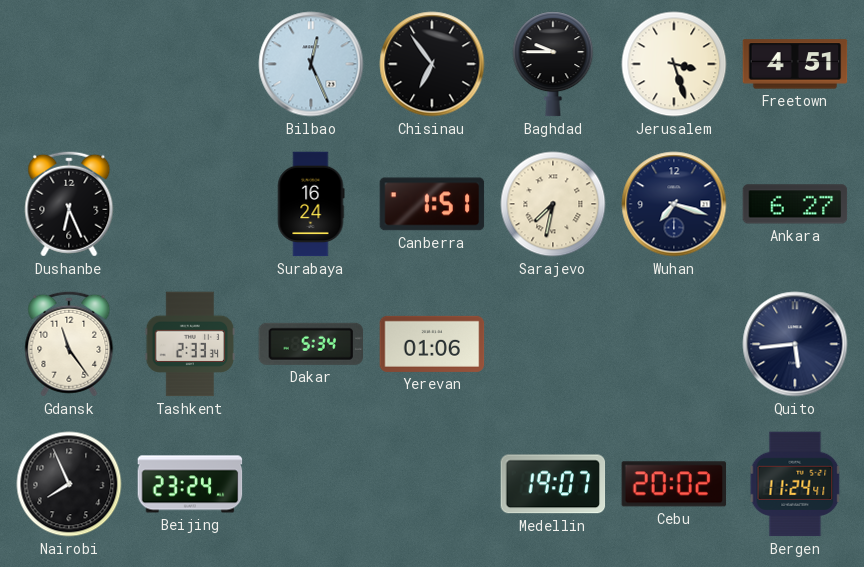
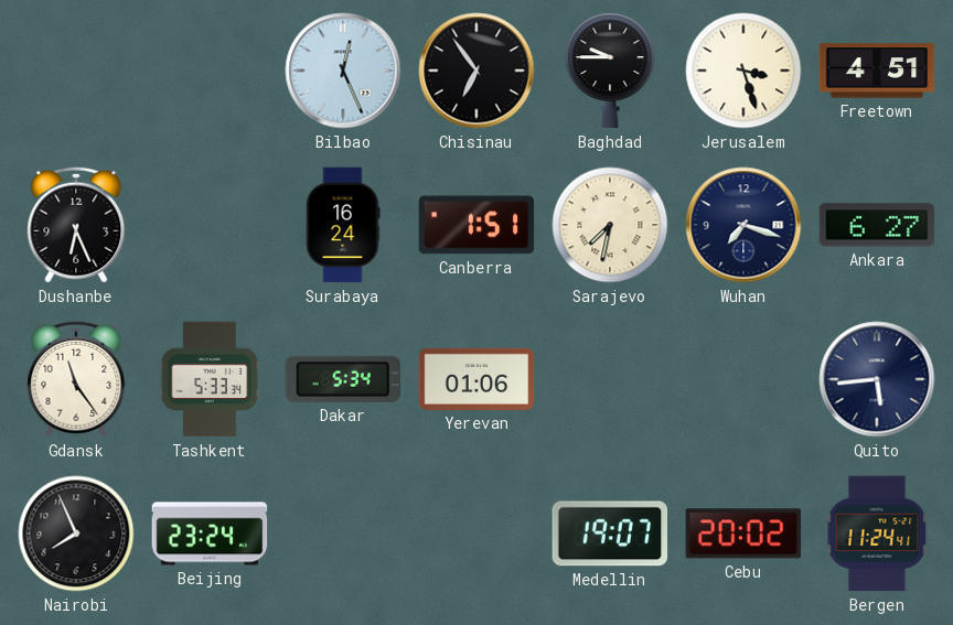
Tashkent: 2:33 -> 5:33 (210, 379)
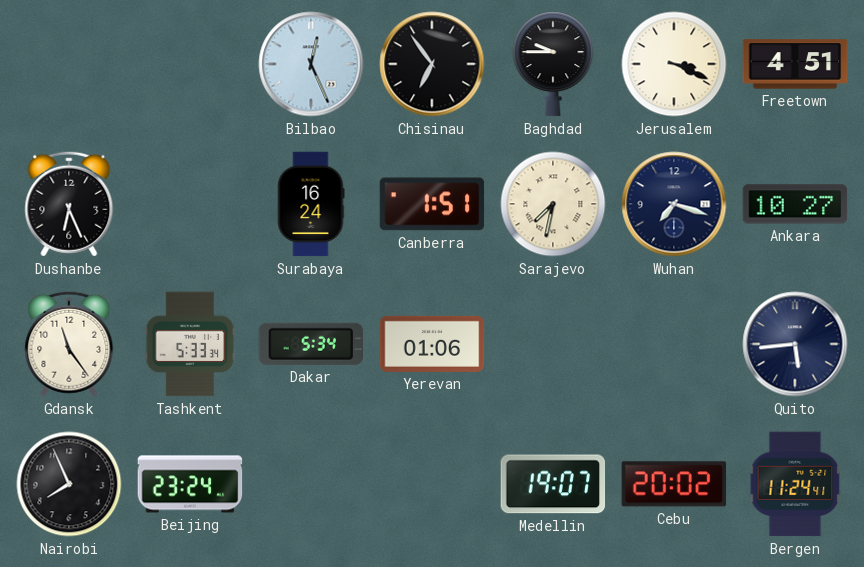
Jerusalem: 3:27 -> 3:19 (674, 64)
Ankara: 6:27 -> 10:27 (795, 204)
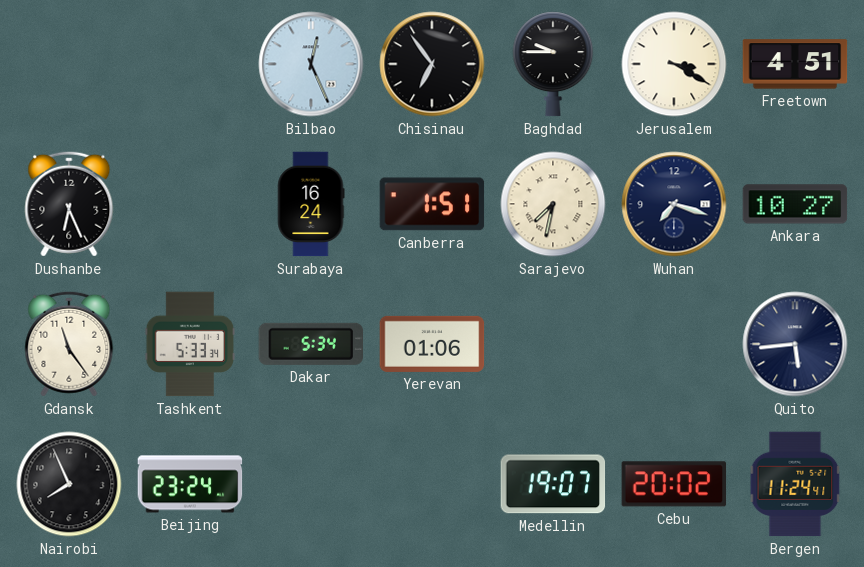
Jerusalem: 3:19 -> 3:20 (674, 64)
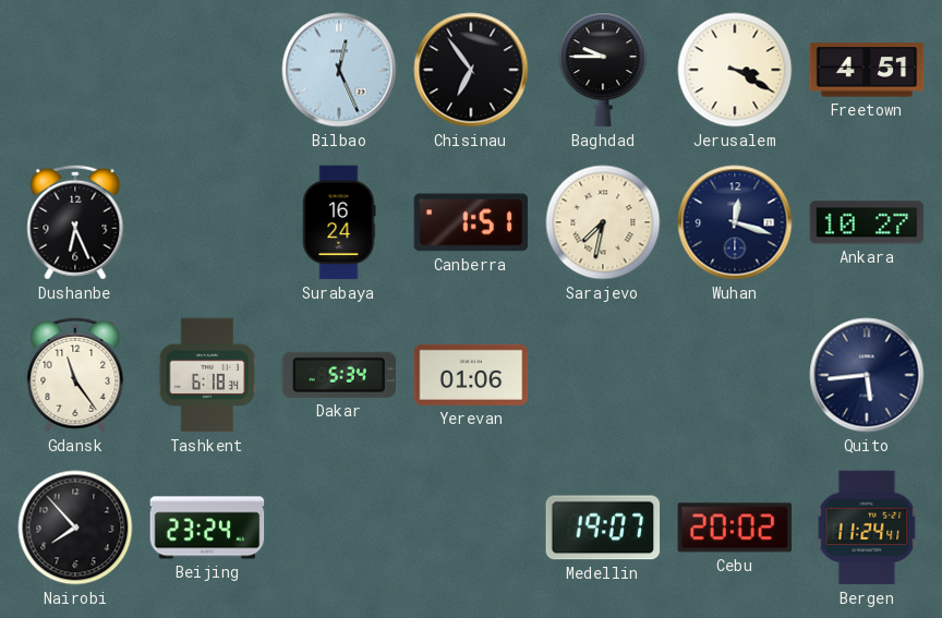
Wuhan: 7:18 -> 12:18 (735, 222)
Tashkent: 5:33 -> 6:18 (207, 375)
Nairobi: 7:56 -> 7:53 (75, 528)
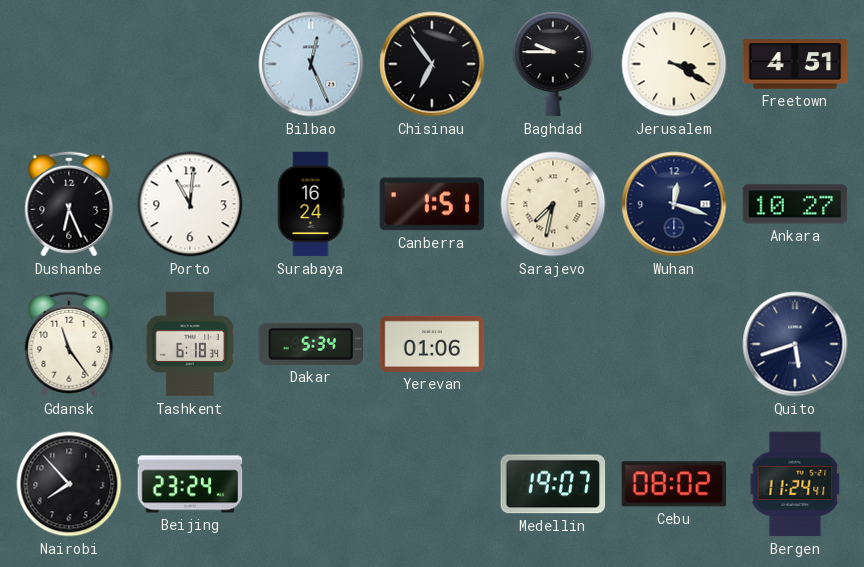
Porto: none -> 11:01 (190, 204)
Quito: 5:44 -> 5:42 (795, 344)
Cebu: 20:02 -> 08:02 (674, 484)
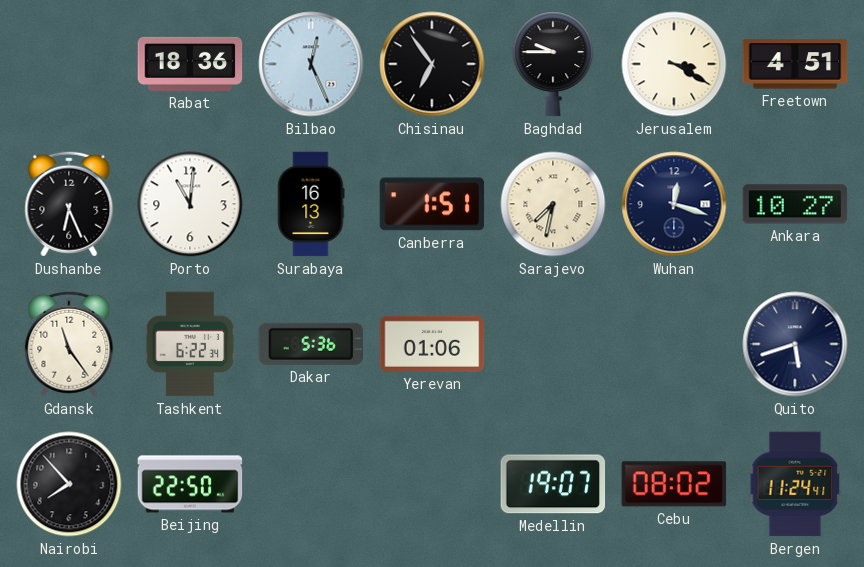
Rabat: none -> 18:36 (190, 64)
Surabaya: 16:24 -> 16:13 (311, 204)
Tashkent: 6:18 -> 6:22 (190, 344)
Dakar: 5:34 -> 5:36 (311, 344)
Beijing: 23:24 -> 22:50 (190, 484)
